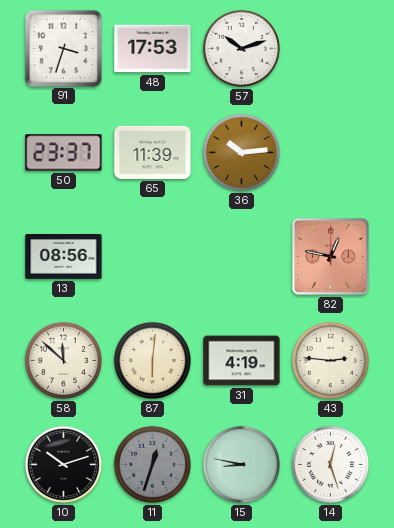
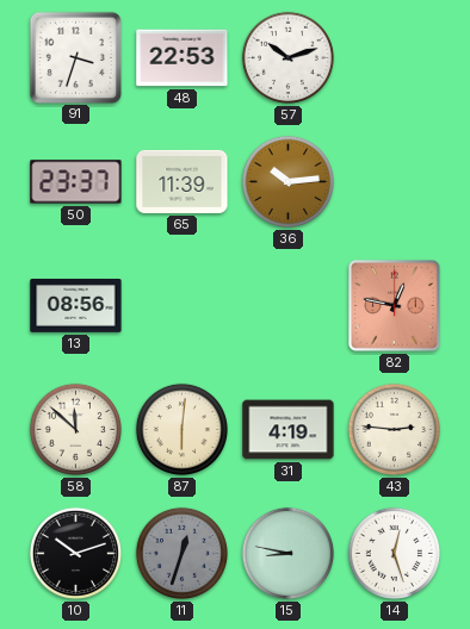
48: 17:53 -> 22:53 (183, 58)
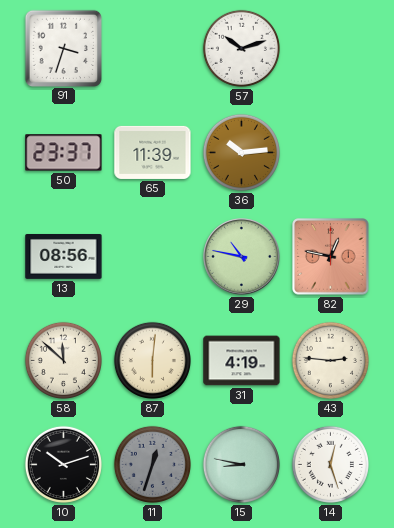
48: 22:53 -> none (183, 58)
29: none -> 10:47 (242, 257)
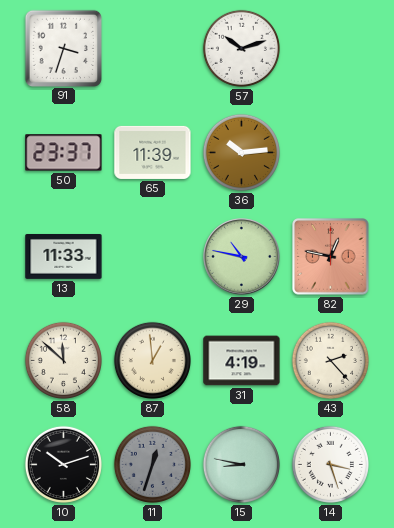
13: 08:56 -> 11:33 (64, 257)
87: 6:01 -> 12:59 (152, 360)
43: 2:46 -> 2:23 (330, 360)
14: 12:27 -> 3:27 (330, 464)
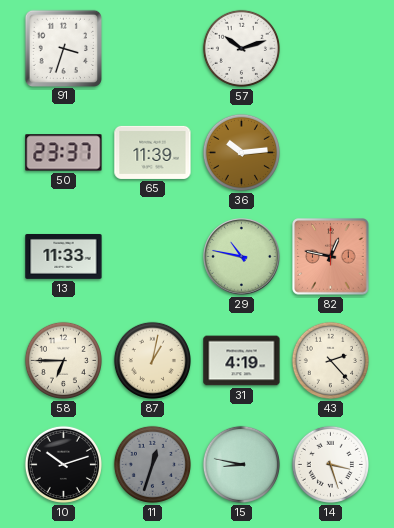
58: 11:52 -> 6:45 (63, 360)
87: 12:59 -> 1:02 (152, 360)
